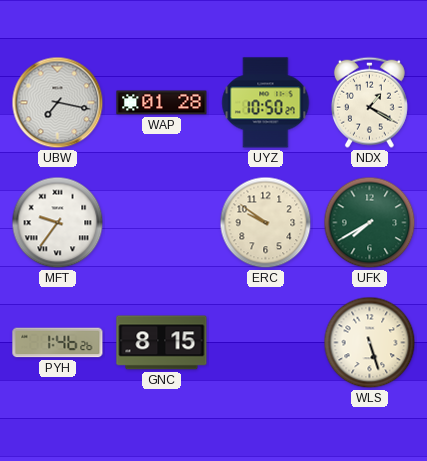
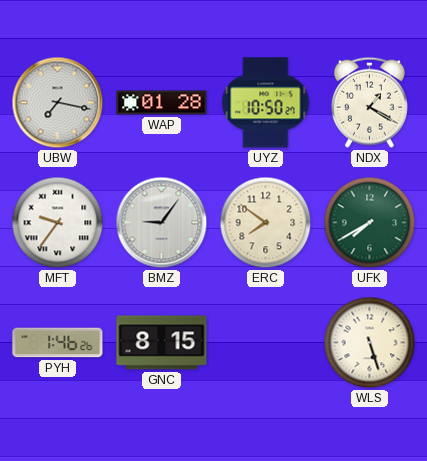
BMZ: none -> 9:06 (162, 223)
ERC: 9:51 -> 7:51 (266, 223)
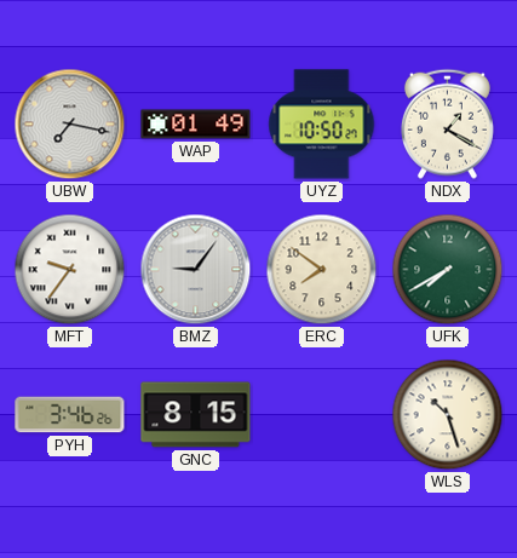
WAP: 01:28 -> 01:49 (196, 125)
PYH: 1:46 -> 3:46 (70, 415)
WLS: 5:27 -> 10:27 (448, 415)
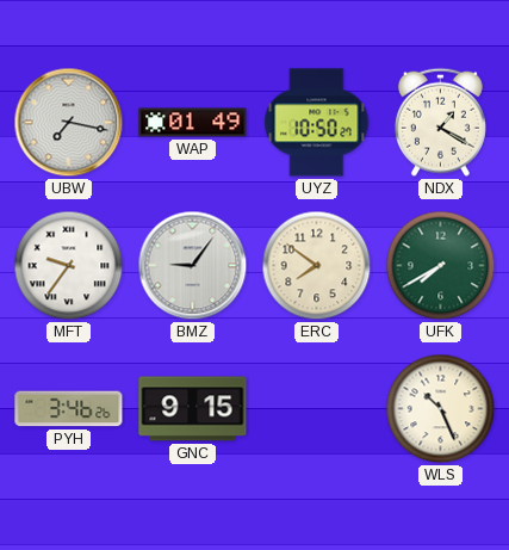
GNC: 8:15 -> 9:15 (193, 409)
WLS: 10:27 -> 10:26 (441, 409)
